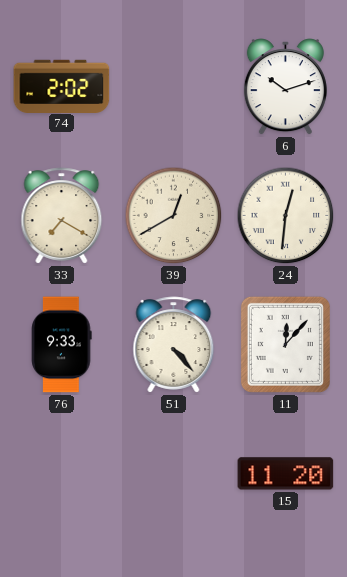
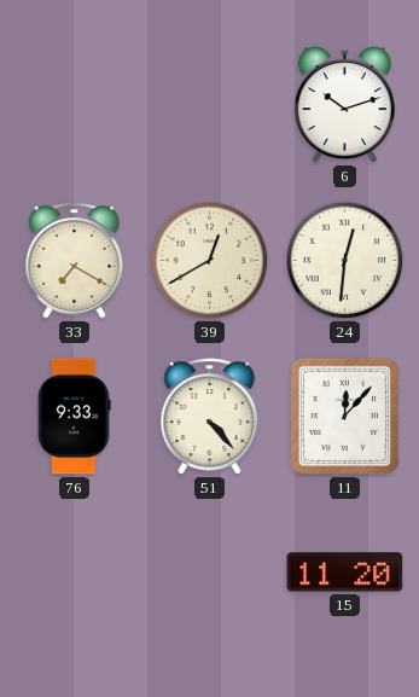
74: 2:02 -> none (62, 86)
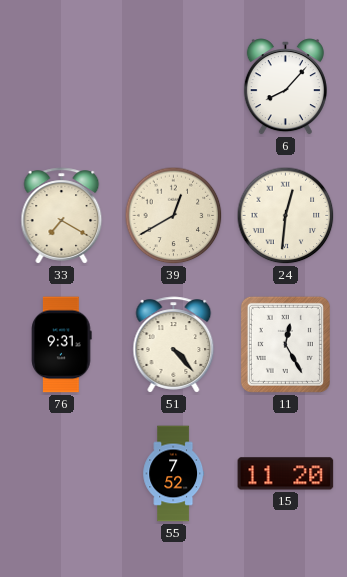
6: 10:12 -> 8:07 (285, 87)
76: 9:33 -> 9:31 (62, 345)
11: 12:07 -> 12:25 (285, 344)
55: none -> 7:52 (174, 474)
